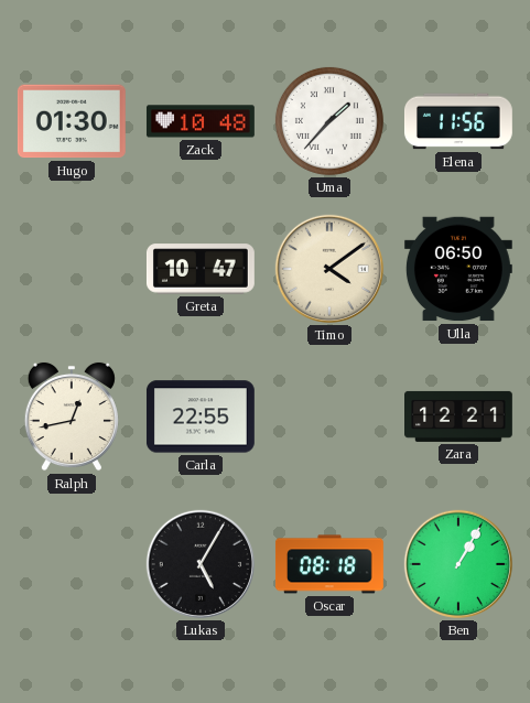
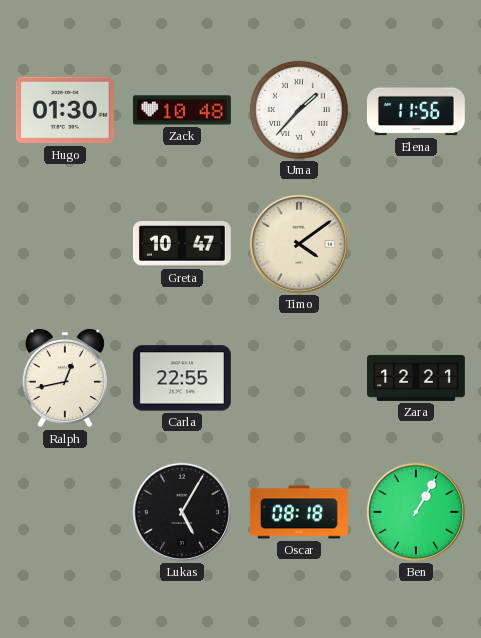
Ulla: 06:50 -> none (458, 269)
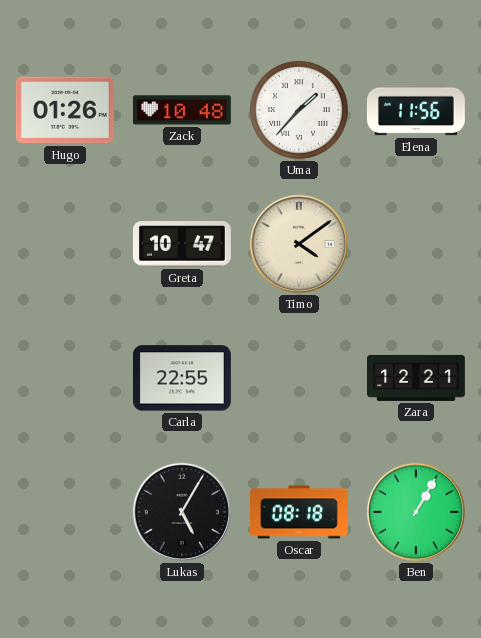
Hugo: 01:30 -> 01:26 (65, 110)
Ralph: 12:43 -> none (65, 378)
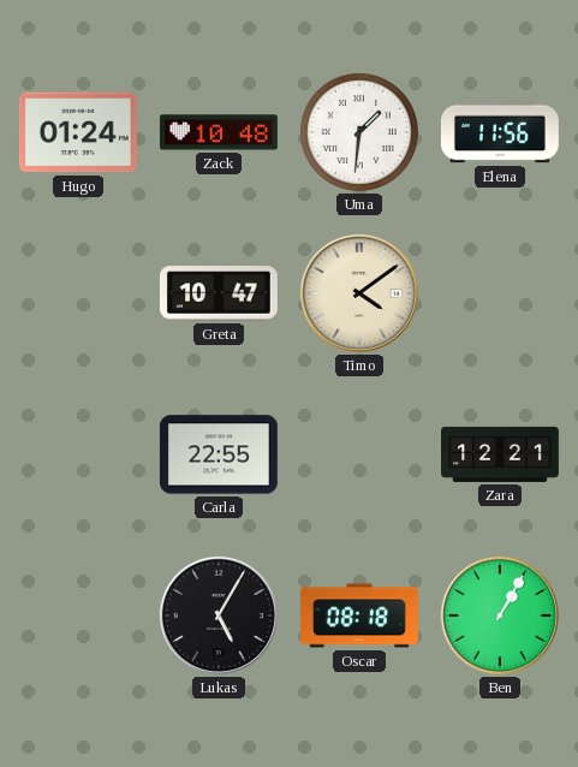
Hugo: 01:26 -> 01:24 (78, 132)
Uma: 1:37 -> 1:31 (359, 132)
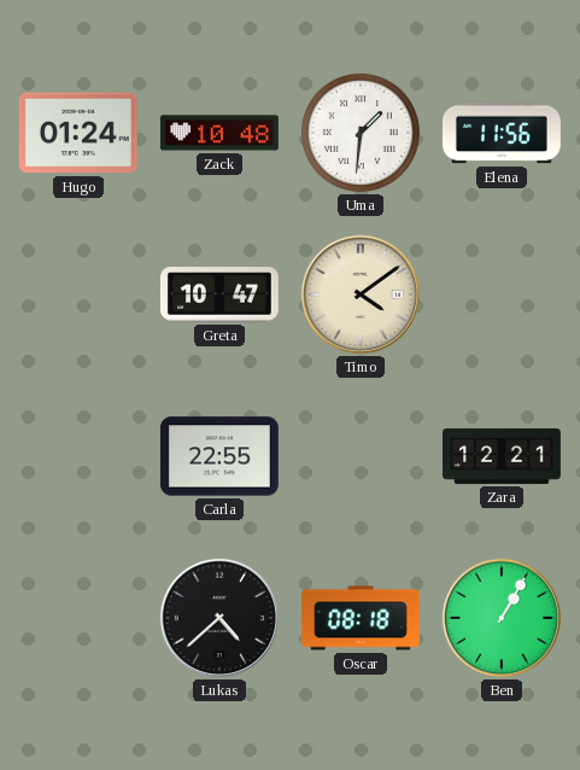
Lukas: 5:05 -> 4:38 (219, 618)
